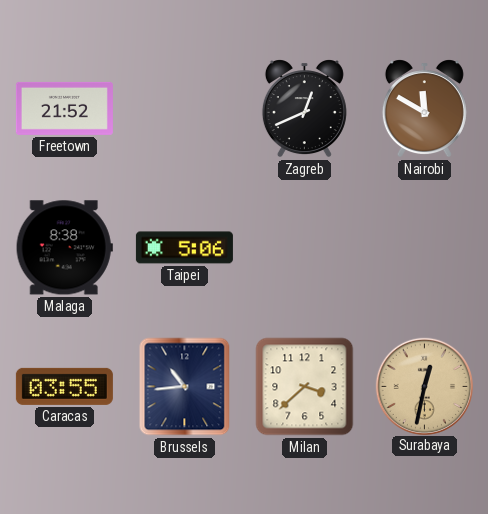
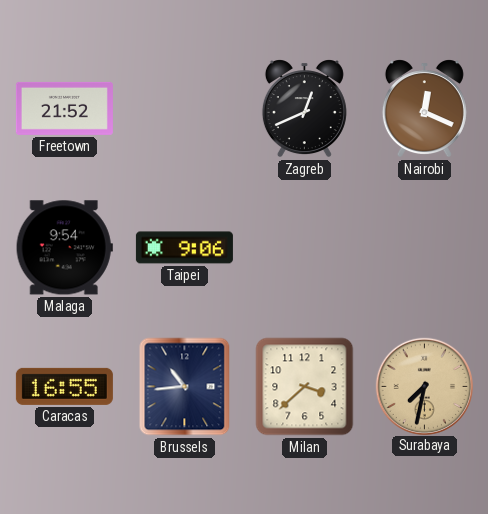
Nairobi: 11:50 -> 12:19 (424, 109)
Malaga: 8:38 -> 9:54 (64, 248)
Taipei: 5:06 -> 9:06 (184, 248)
Caracas: 03:55 -> 16:55 (64, 386)
Surabaya: 12:32 -> 7:32 (424, 386)
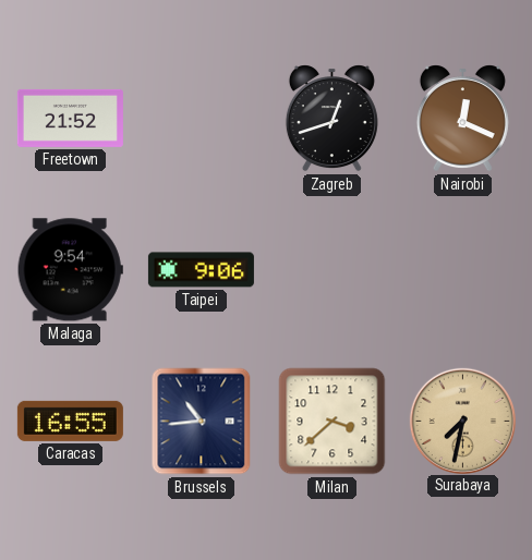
Zagreb: 12:41 -> 12:42 (331, 119)
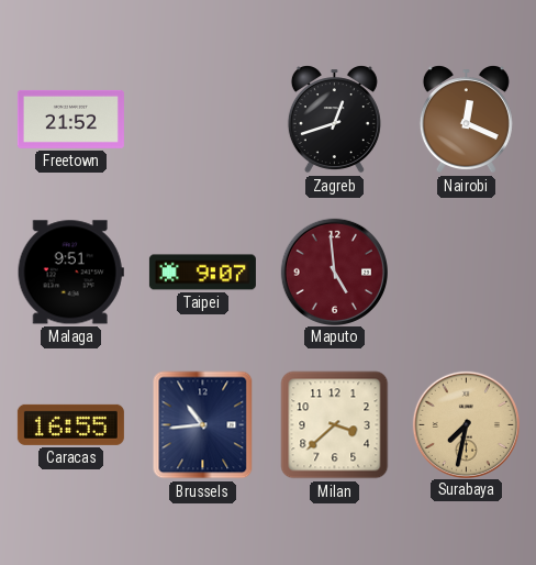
Malaga: 9:54 -> 9:51 (70, 273)
Taipei: 9:06 -> 9:07 (202, 273)
Maputo: none -> 4:59 (334, 272)
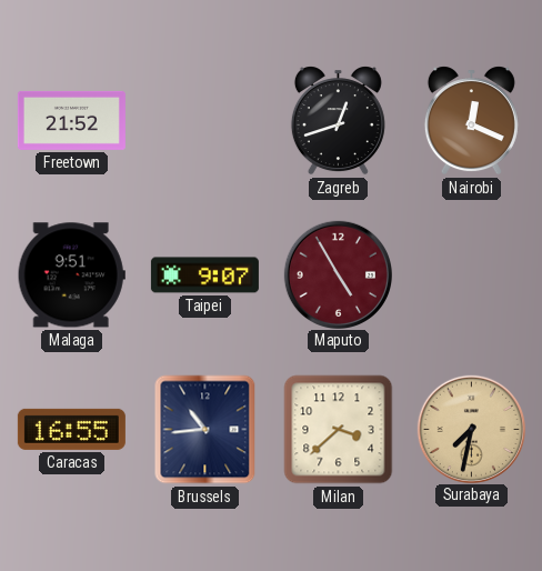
Maputo: 4:59 -> 4:55 (338, 274)
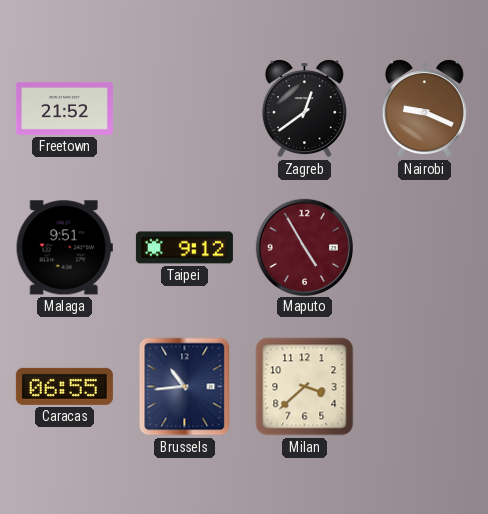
Zagreb: 12:42 -> 12:39 (304, 109)
Nairobi: 12:19 -> 9:19 (424, 109)
Taipei: 9:07 -> 9:12 (184, 248)
Caracas: 16:55 -> 06:55 (64, 386)
Surabaya: 7:32 -> none (471, 429)
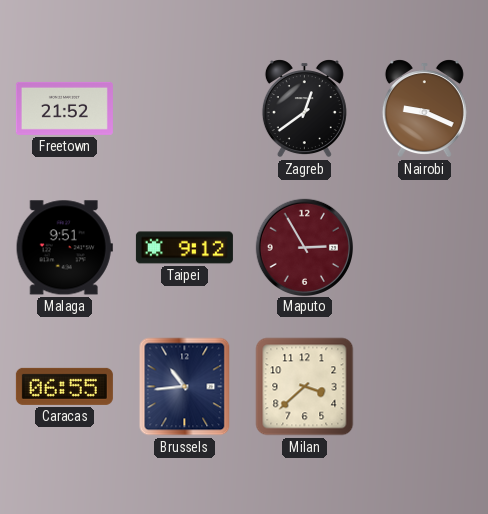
Maputo: 4:55 -> 2:55 (304, 247)
